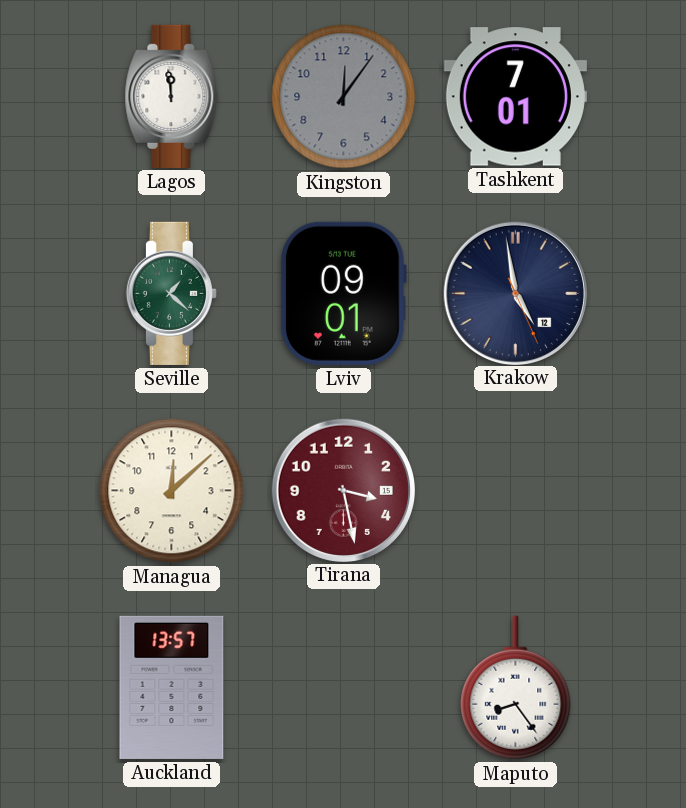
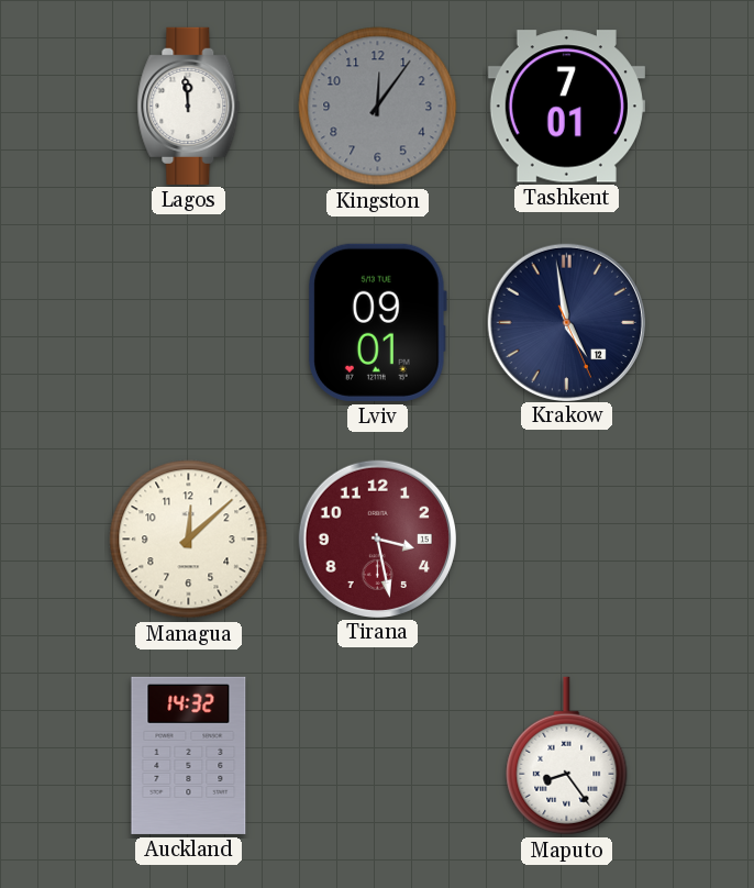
Seville: 1:22 -> none (171, 293)
Auckland: 13:57 -> 14:32 (189, 755)
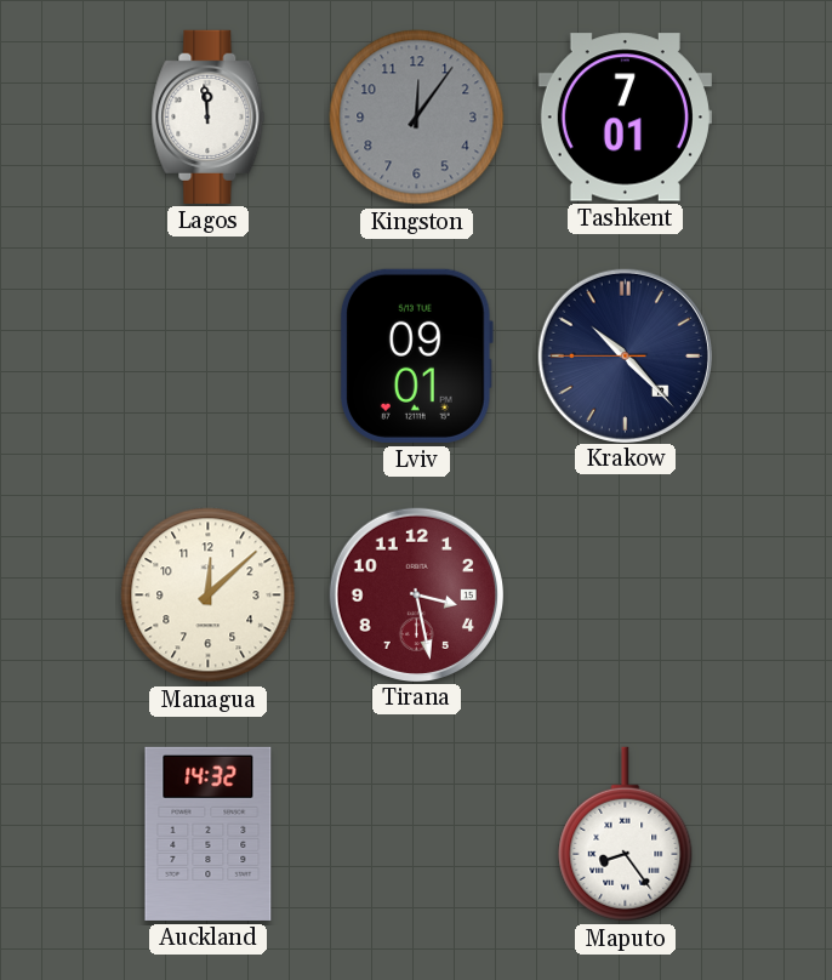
Krakow: 4:58 -> 10:22 (625, 355)
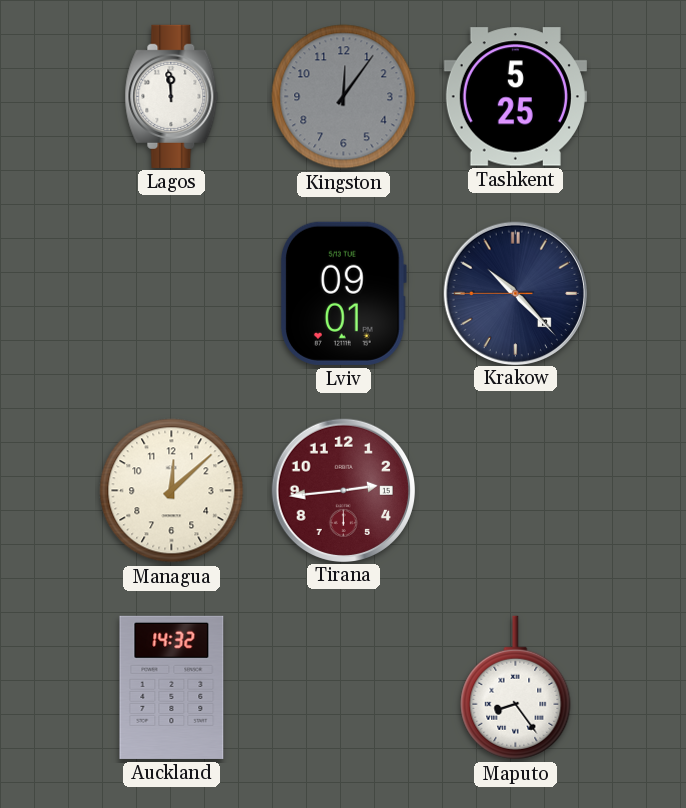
Tashkent: 7:01 -> 5:25 (515, 97)
Tirana: 3:28 -> 2:44 (343, 490)
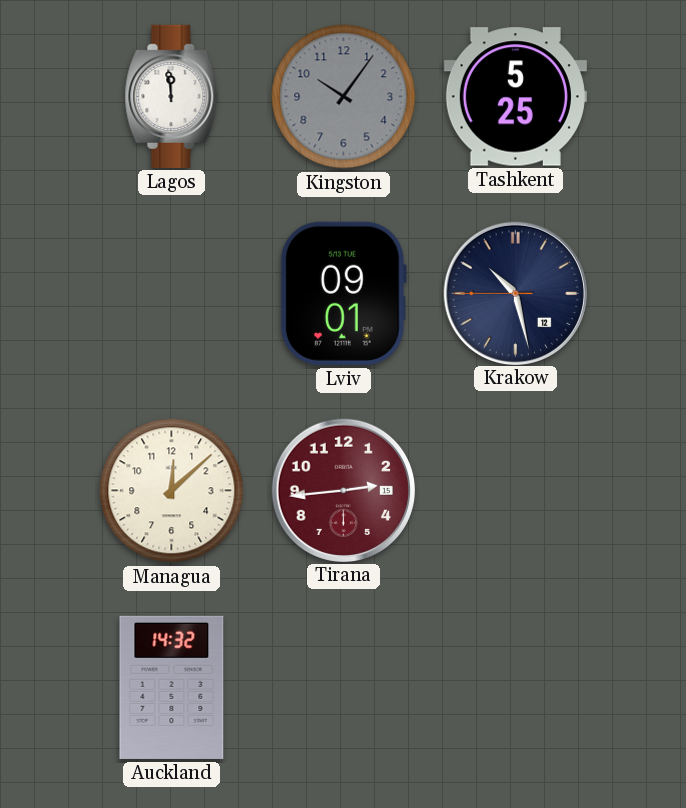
Kingston: 12:06 -> 10:06 (344, 97)
Krakow: 10:22 -> 10:27 (515, 293)
Maputo: 8:24 -> none (516, 688)
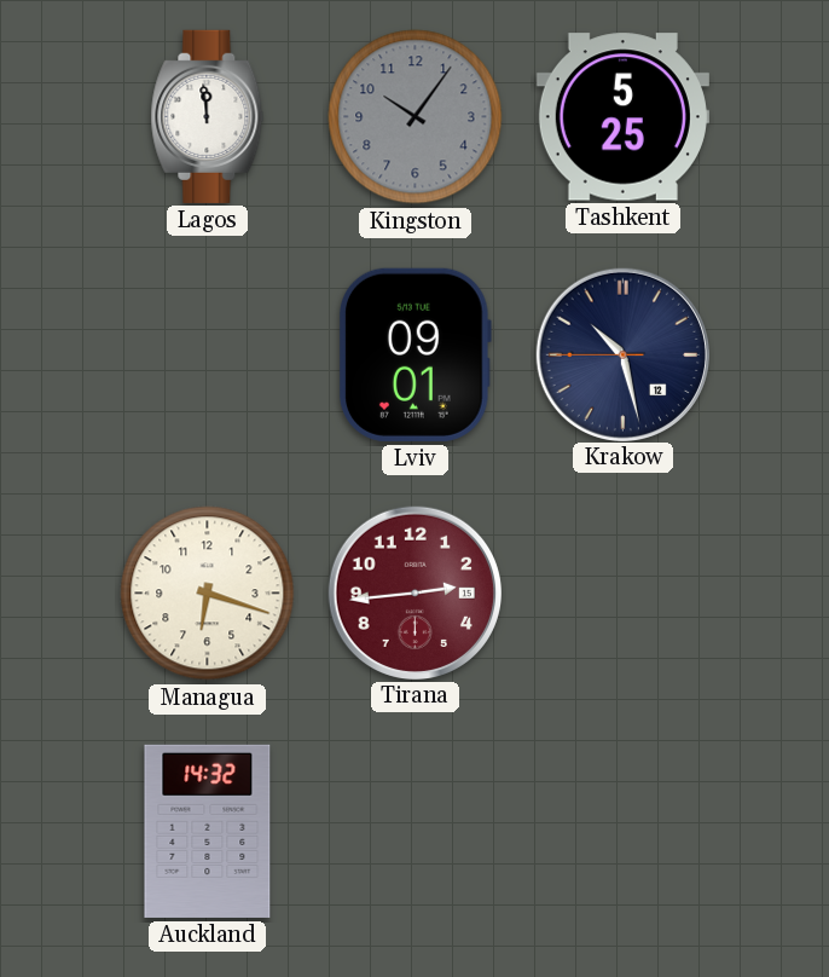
Managua: 12:08 -> 6:18 (208, 594)
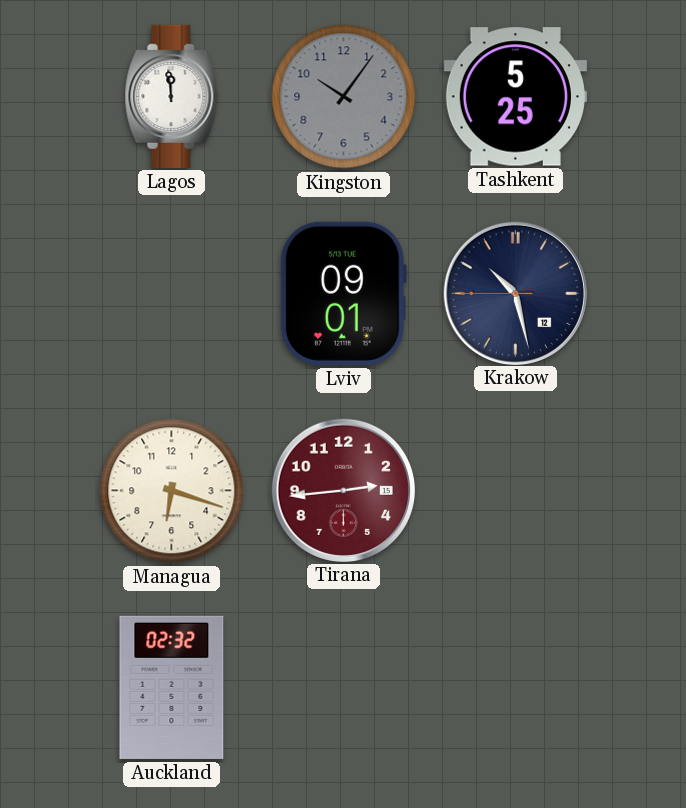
Auckland: 14:32 -> 02:32 (172, 687)
